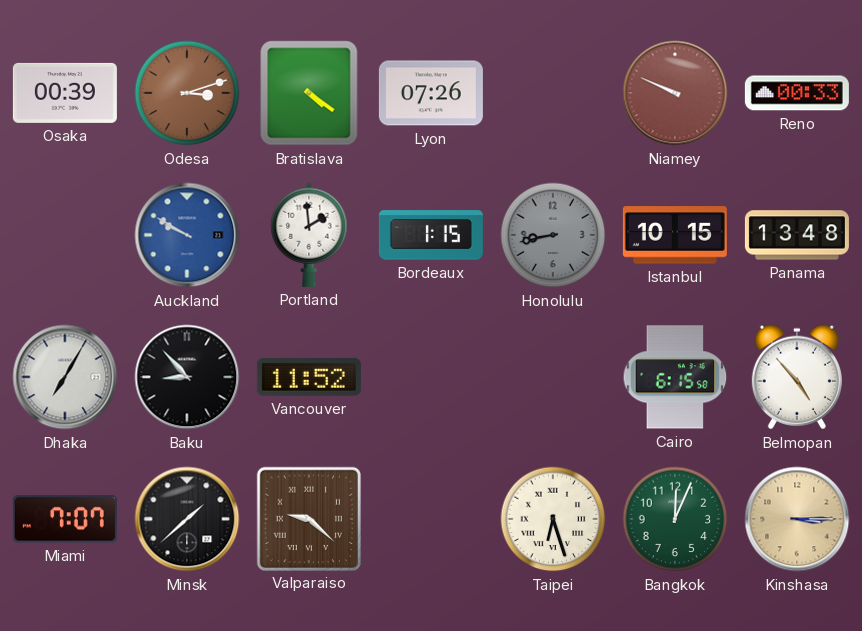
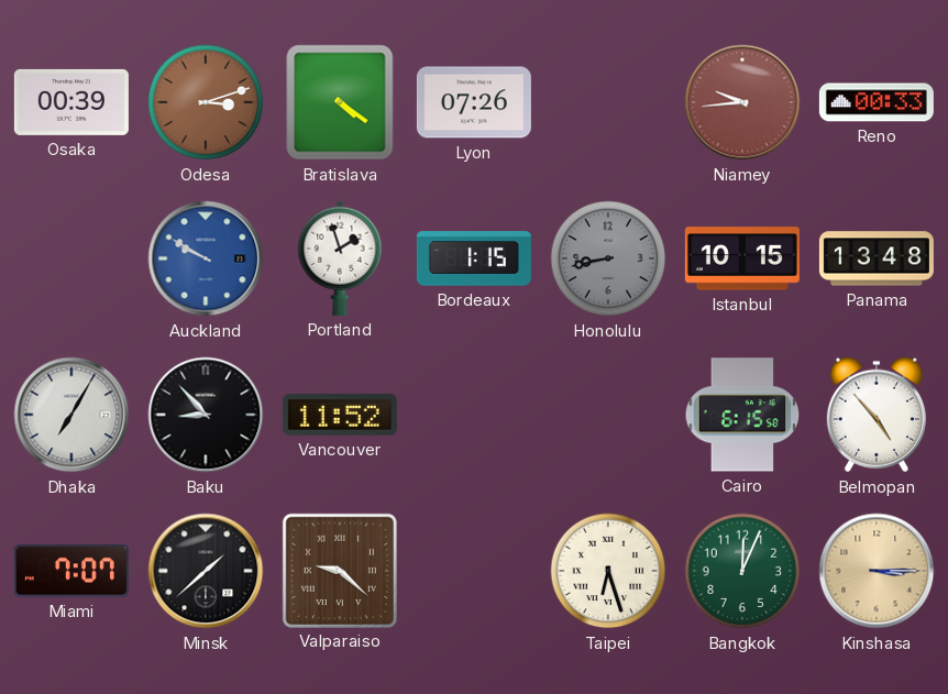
Niamey: 9:49 -> 9:44 (742, 102)
Portland: 1:59 -> 1:57 (340, 258)
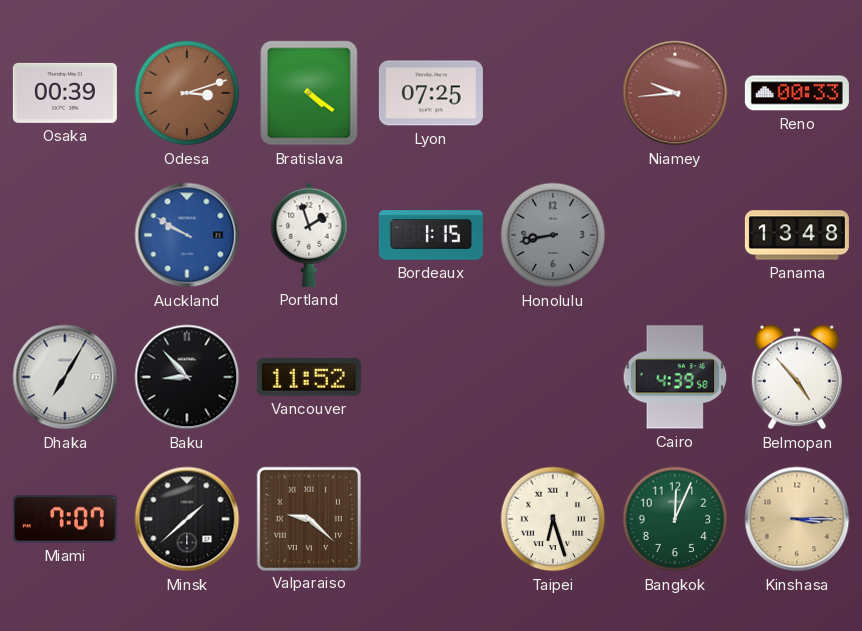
Lyon: 07:26 -> 07:25 (431, 93)
Istanbul: 10:15 -> none (742, 258)
Cairo: 6:15 -> 4:39 (675, 377)
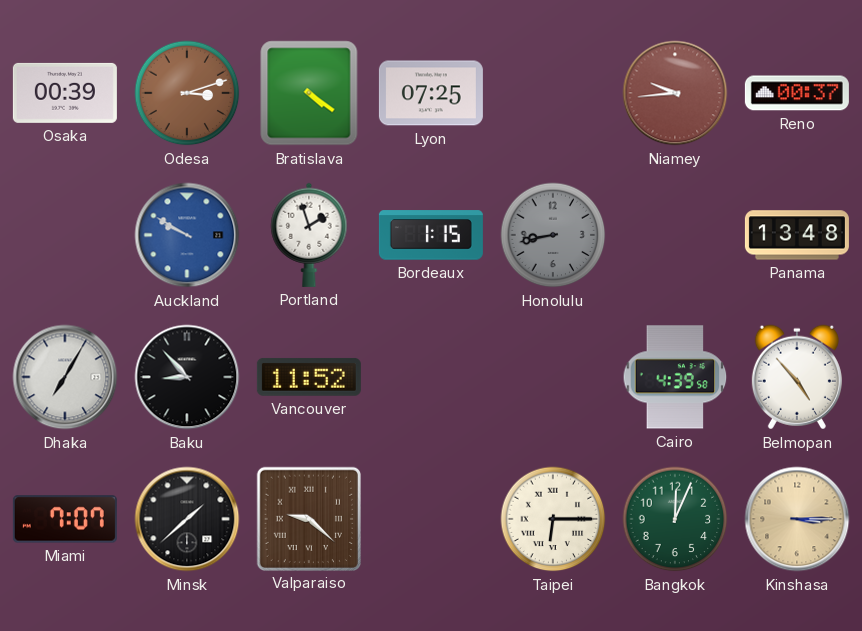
Reno: 00:33 -> 00:37 (797, 93)
Taipei: 6:27 -> 6:15 (553, 519)
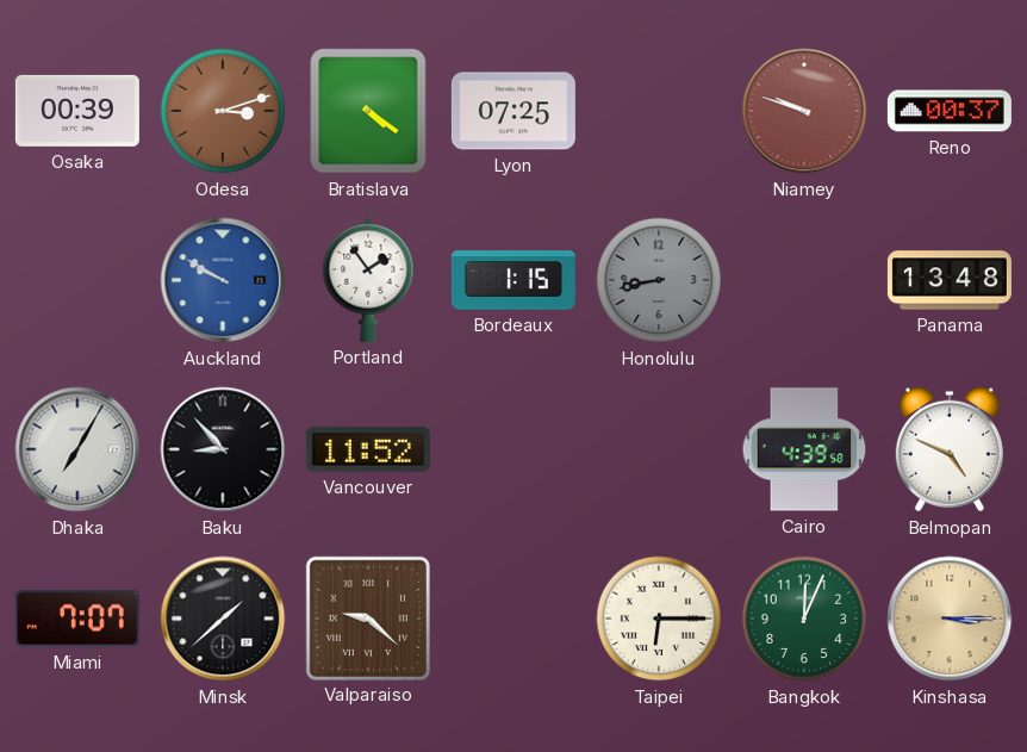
Niamey: 9:44 -> 9:48 (804, 111)
Portland: 1:57 -> 1:54 (368, 280)
Belmopan: 4:53 -> 4:49 (950, 449)
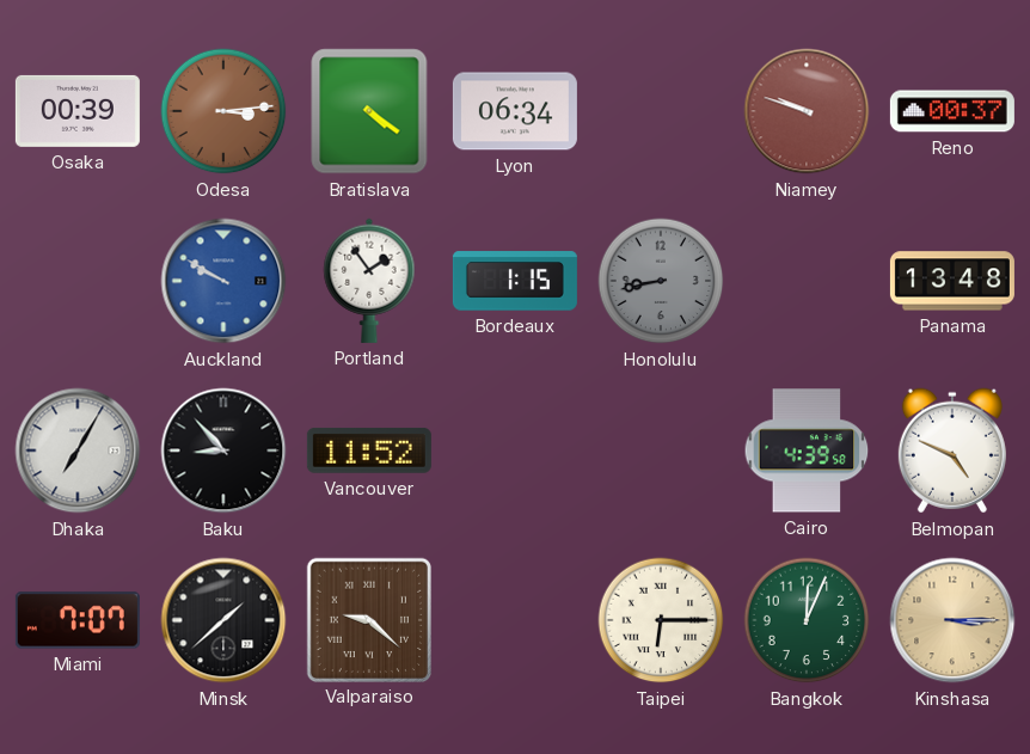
Odesa: 3:12 -> 3:14 (223, 111)
Lyon: 07:25 -> 06:34 (515, 111)
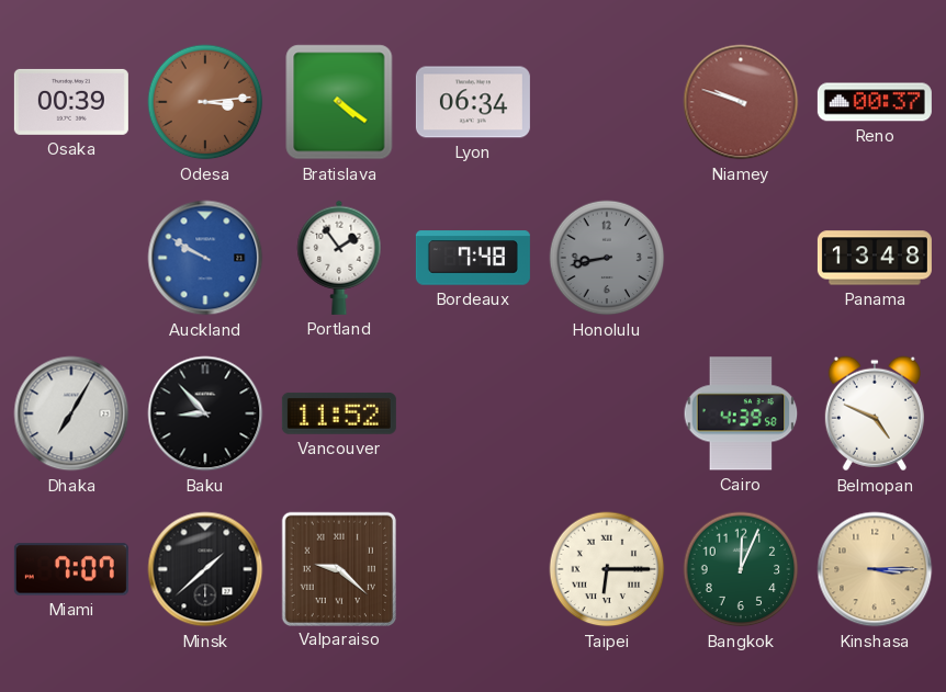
Bordeaux: 1:15 -> 7:48 (473, 258)
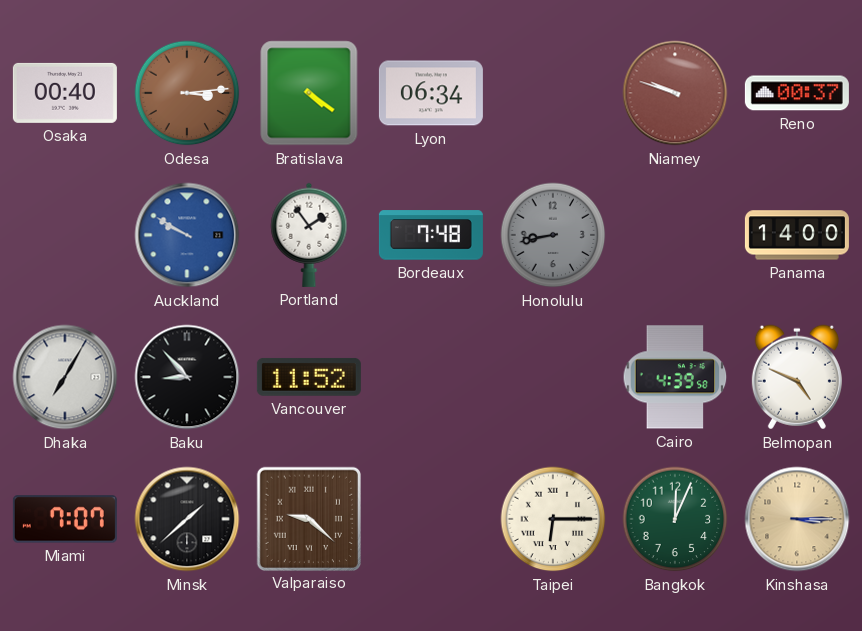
Osaka: 00:39 -> 00:40 (65, 93)
Panama: 13:48 -> 14:00 (797, 235)
